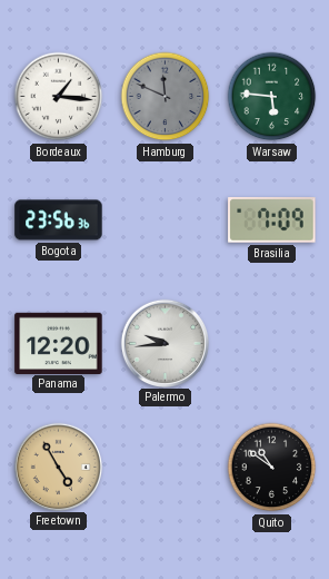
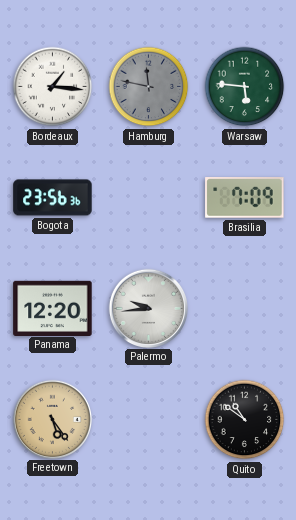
Hamburg: 11:49 -> 11:47 (149, 87)
Freetown: 4:55 -> 5:24 (52, 419)
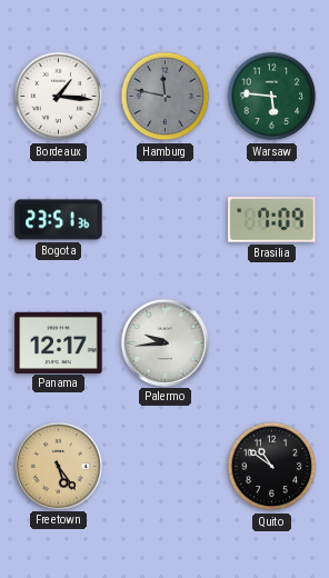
Bogota: 23:56 -> 23:51 (59, 220)
Panama: 12:20 -> 12:17 (59, 342)
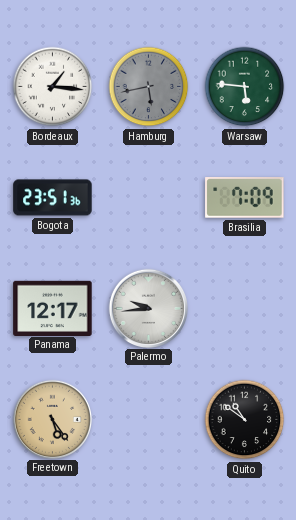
Hamburg: 11:47 -> 5:43 (149, 87)
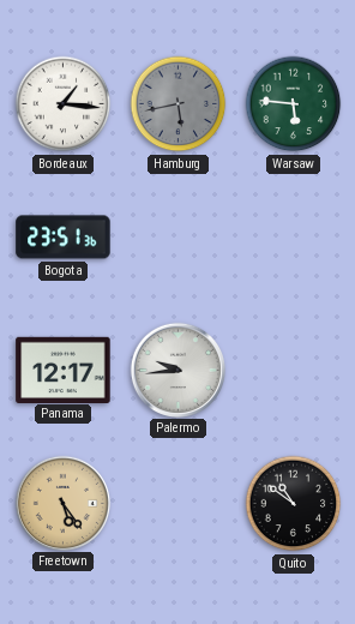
Brasilia: 7:09 -> none (245, 198)
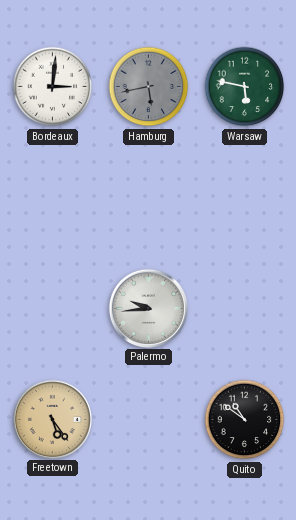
Bordeaux: 1:16 -> 3:01 (53, 87)
Warsaw: 5:46 -> 5:47 (245, 87)
Bogota: 23:51 -> none (64, 238)
Panama: 12:17 -> none (64, 370)
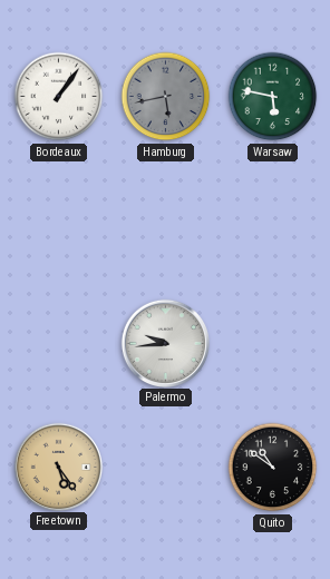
Bordeaux: 3:01 -> 1:06 (59, 97)
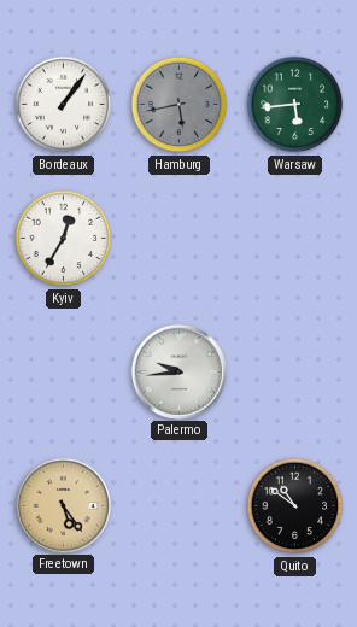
Warsaw: 5:47 -> 5:44 (295, 105)
Kyiv: none -> 12:35 (64, 239)
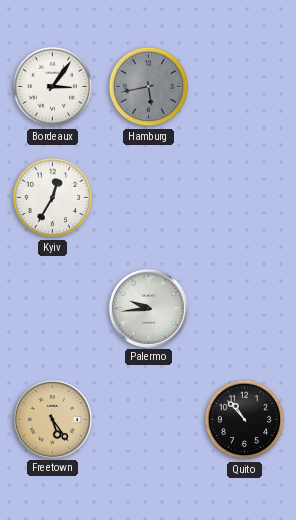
Bordeaux: 1:06 -> 3:06 (53, 87)
Warsaw: 5:44 -> none (295, 105)
Quito: 10:51 -> 10:53 (245, 420)
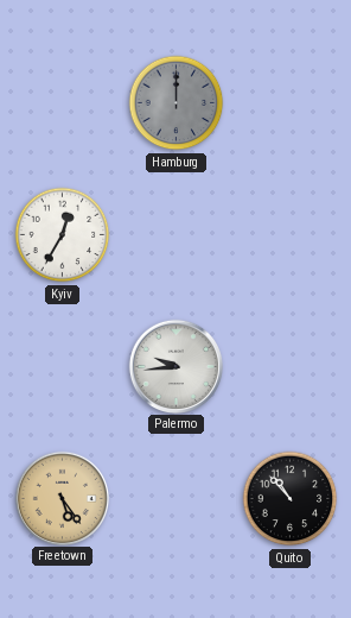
Bordeaux: 3:06 -> none (53, 87)
Hamburg: 5:43 -> 12:00 (177, 103)
